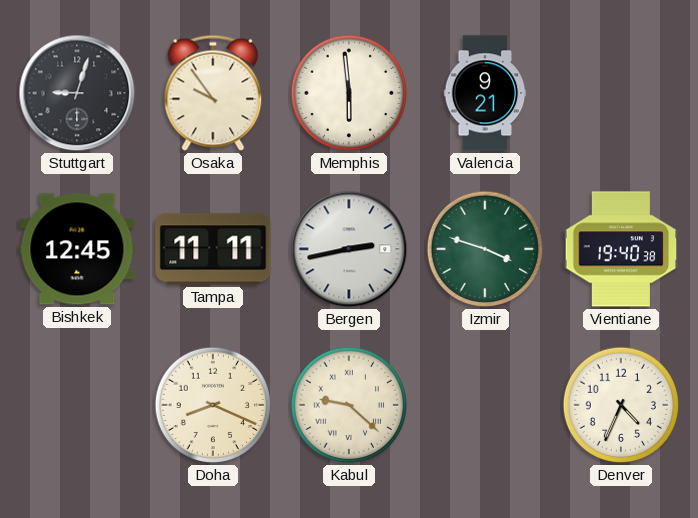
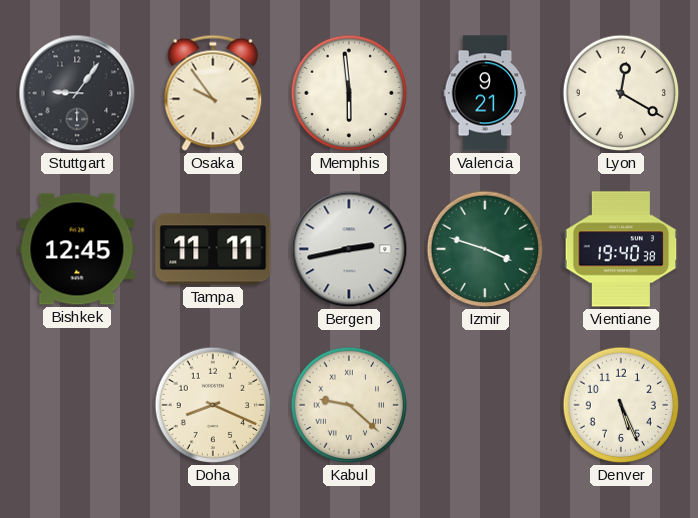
Stuttgart: 9:03 -> 9:06 (77, 93)
Lyon: none -> 12:20 (621, 93)
Denver: 4:34 -> 5:26 (621, 405)
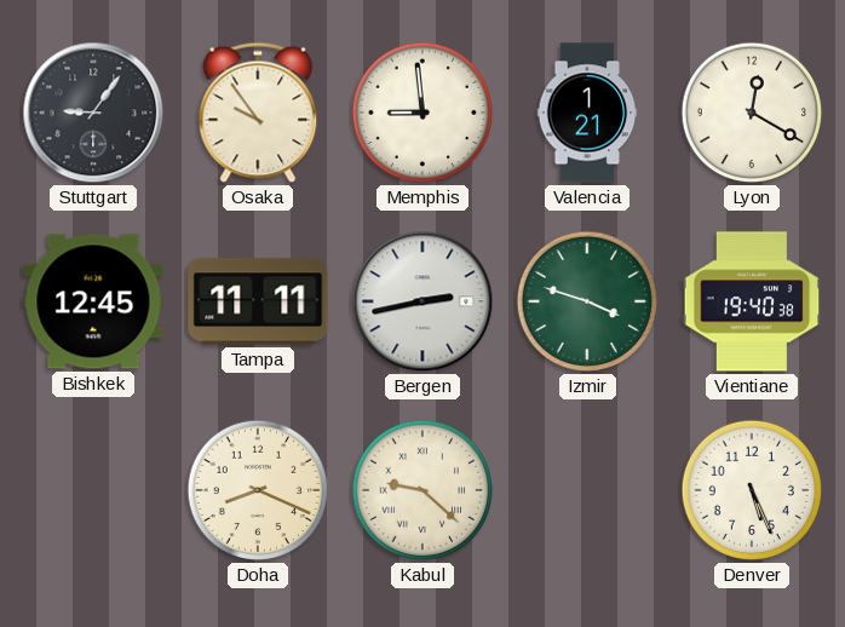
Memphis: 5:59 -> 8:59 (422, 113)
Valencia: 9:21 -> 1:21 (587, 113)
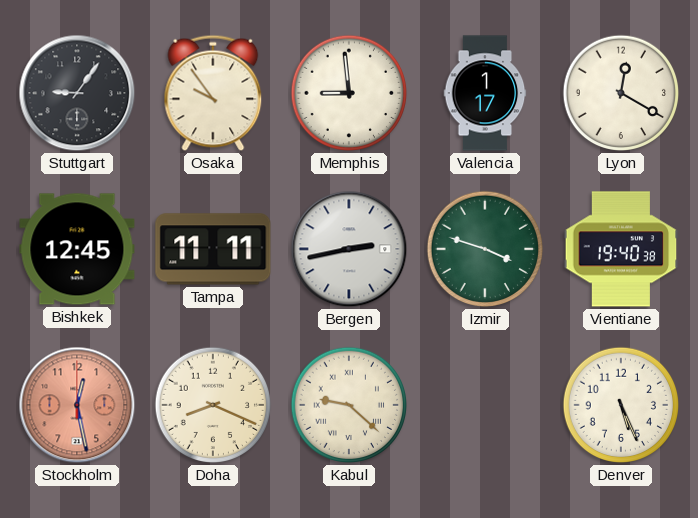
Valencia: 1:21 -> 1:17 (485, 93)
Stockholm: none -> 12:28 (77, 405)
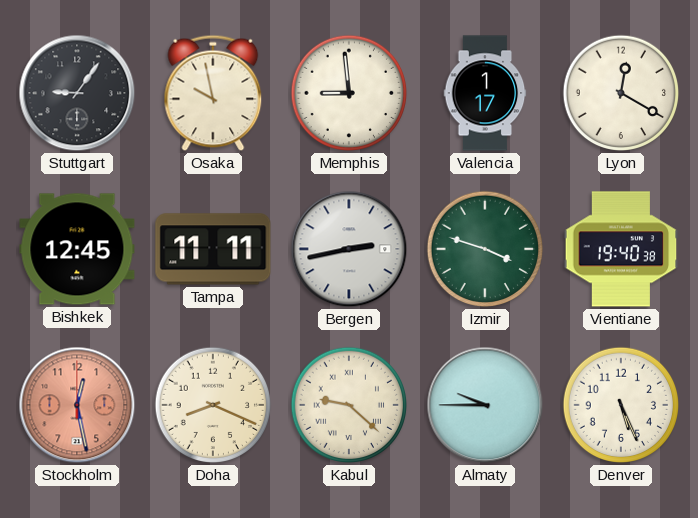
Osaka: 9:54 -> 9:58 (213, 93)
Almaty: none -> 9:45 (485, 405)
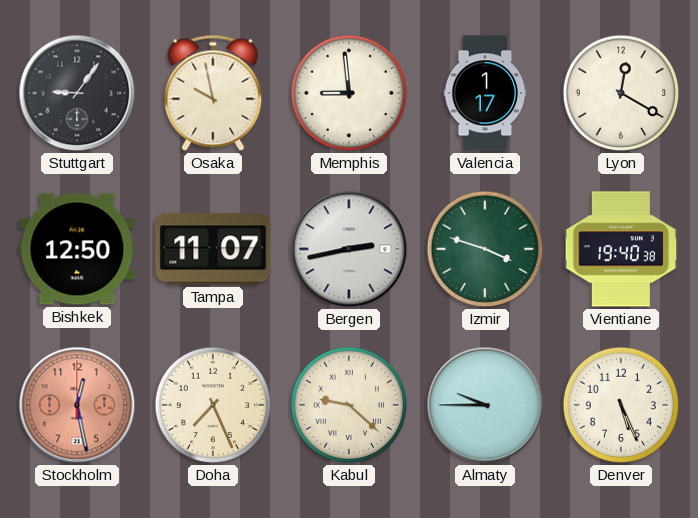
Bishkek: 12:45 -> 12:50 (77, 249)
Tampa: 11:11 -> 11:07 (213, 249)
Doha: 8:19 -> 7:26 (213, 405)
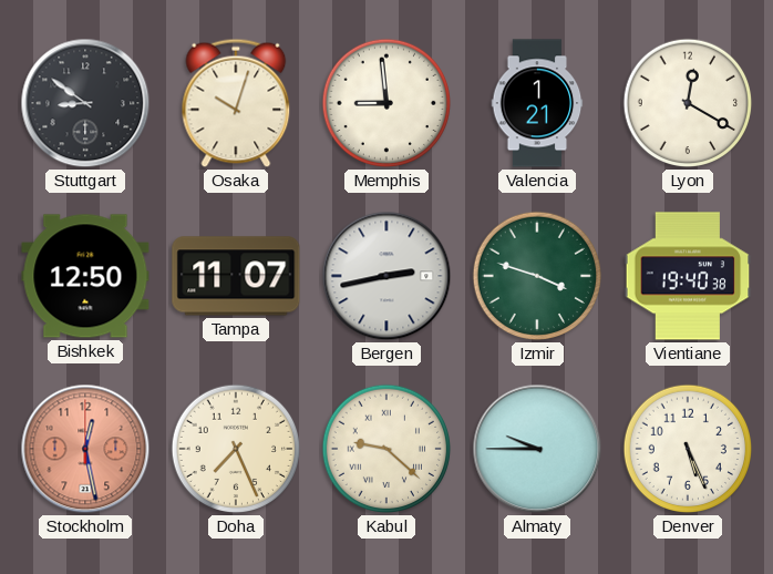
Stuttgart: 9:06 -> 8:51 (85, 103)
Osaka: 9:58 -> 10:03 (236, 103)
Valencia: 1:17 -> 1:21 (537, 103)
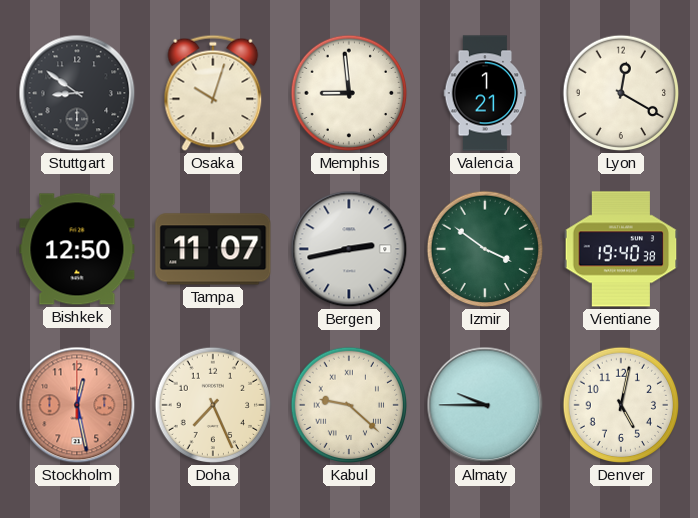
Izmir: 3:48 -> 3:51 (485, 249)
Denver: 5:26 -> 5:02 (621, 405)
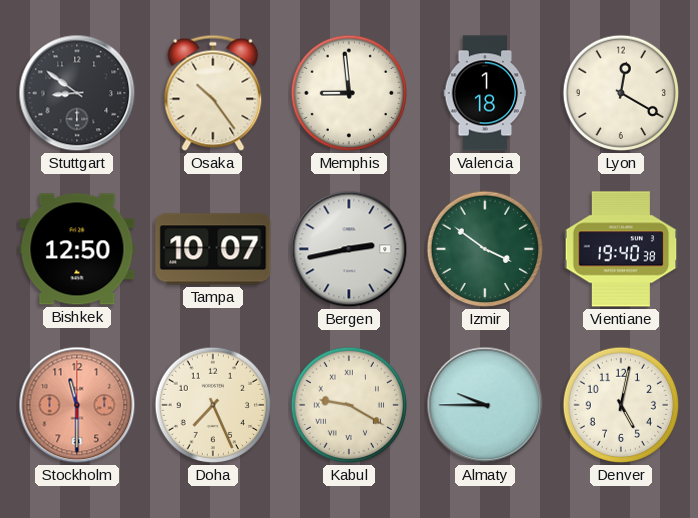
Osaka: 10:03 -> 10:24 (213, 93)
Valencia: 1:21 -> 1:18 (485, 93)
Tampa: 11:07 -> 10:07 (213, 249)
Stockholm: 12:28 -> 11:30 (77, 405)
Kabul: 9:22 -> 9:20 (349, 405)
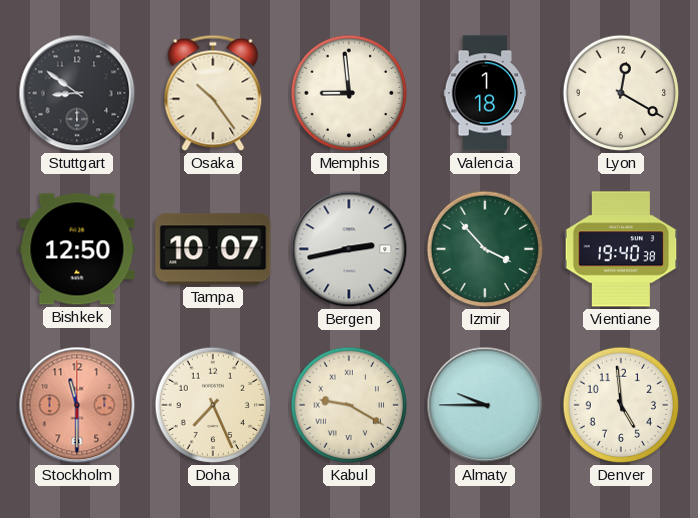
Izmir: 3:51 -> 3:53 (485, 249)
Denver: 5:02 -> 4:59 (621, 405)
